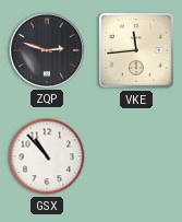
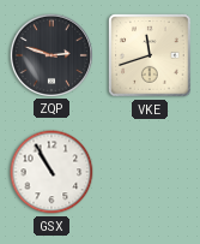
VKE: 11:44 -> 11:42 (150, 55)
GSX: 10:53 -> 10:55 (51, 172)
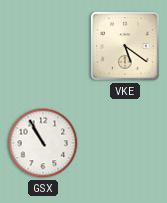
ZQP: 2:48 -> none (50, 54)
VKE: 11:42 -> 5:21 (125, 46)
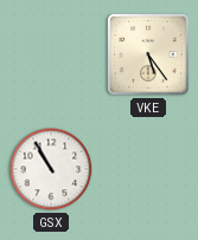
VKE: 5:21 -> 5:24 (148, 54)
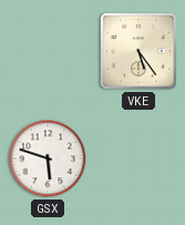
GSX: 10:55 -> 5:48 (48, 158)
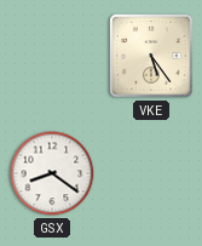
GSX: 5:48 -> 8:21 (52, 173)
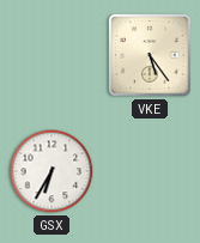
GSX: 8:21 -> 6:35 (51, 171)
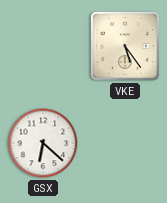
GSX: 6:35 -> 6:22 (43, 143)
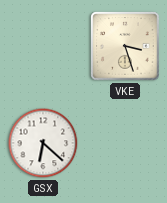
VKE: 5:24 -> 3:27 (125, 46)
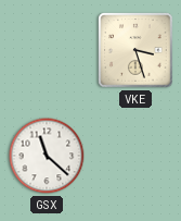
GSX: 6:22 -> 11:22 (47, 156)
